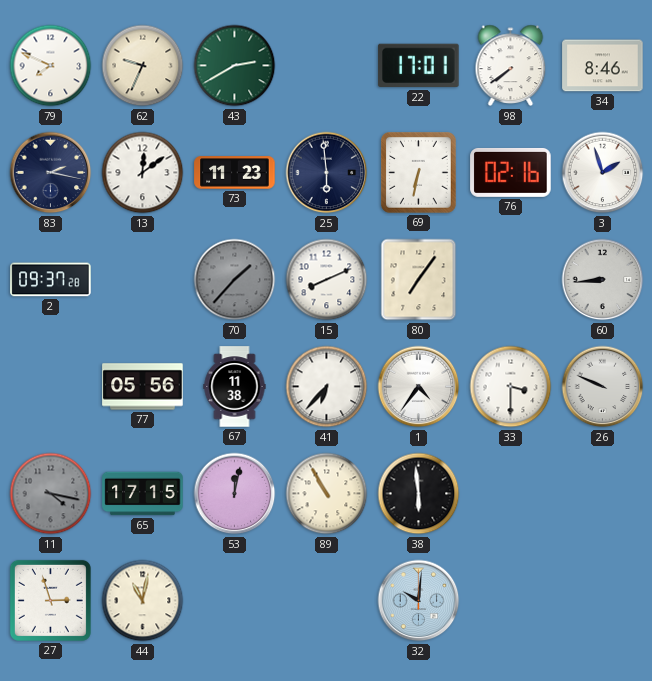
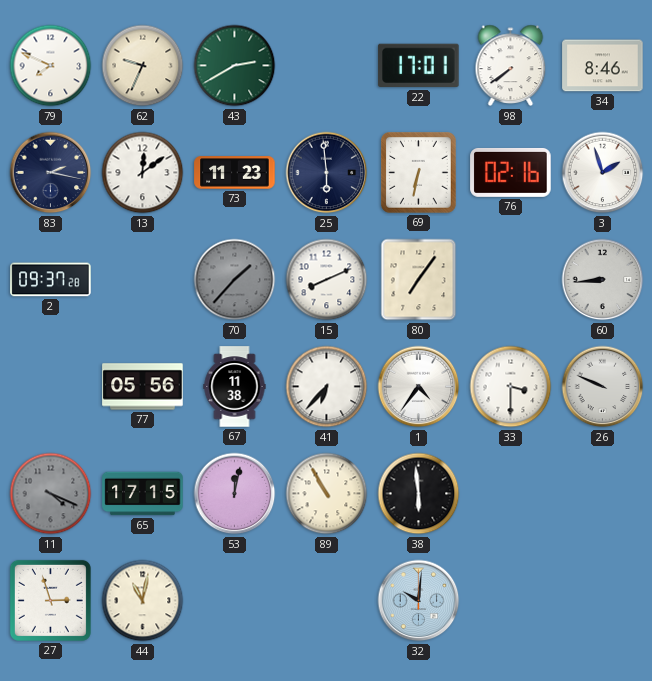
11: 4:17 -> 4:19 (51, 494)
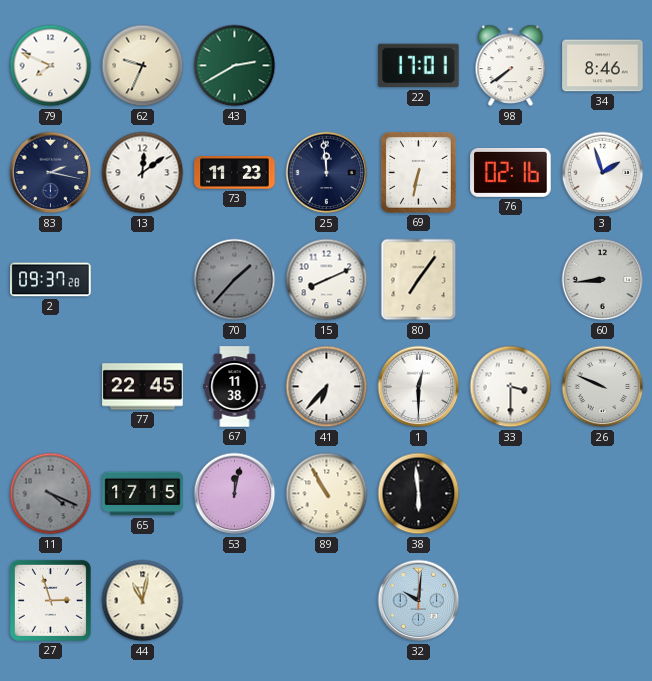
25: 5:59 -> 11:59 (327, 173)
77: 05:56 -> 22:45 (143, 387)
1: 4:36 -> 12:30 (419, 387)
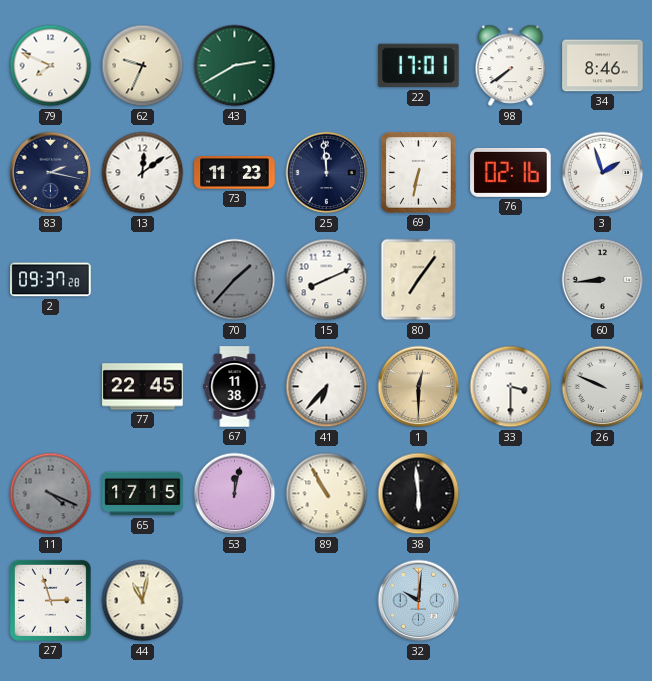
1 dial: white -> champagne (419, 387)
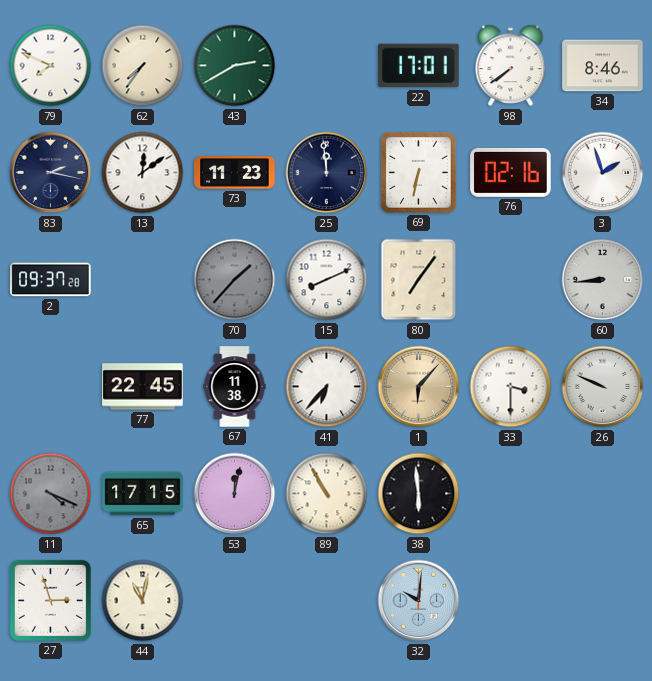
62: 9:34 -> 7:36 (143, 66)
1: 12:30 -> 6:07 (419, 387)
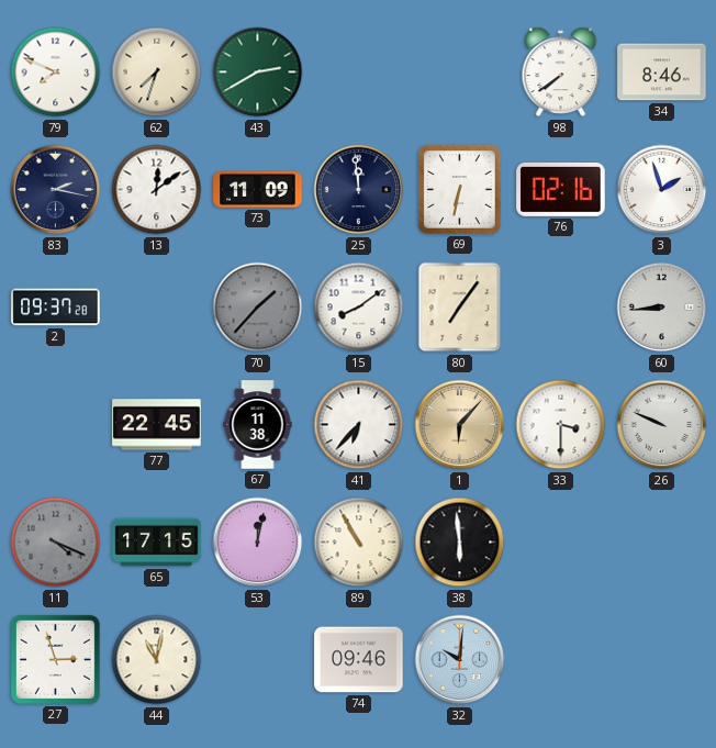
62: 7:36 -> 7:33 (157, 72)
22: 17:01 -> none (419, 66)
73: 11:23 -> 11:09 (258, 190)
15: 8:11 -> 8:09 (359, 308)
74: none -> 09:46 (359, 660)
